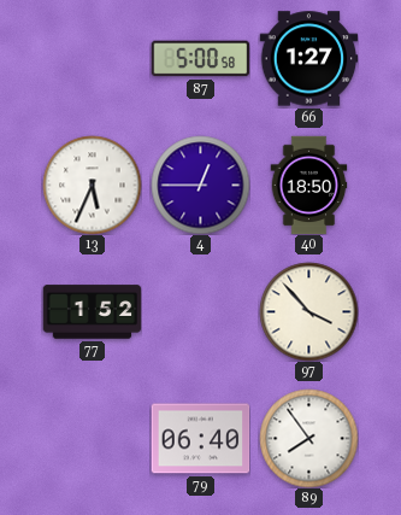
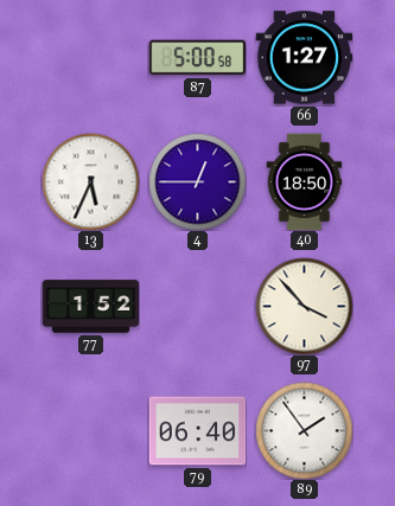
89: 7:54 -> 1:54 (304, 430)
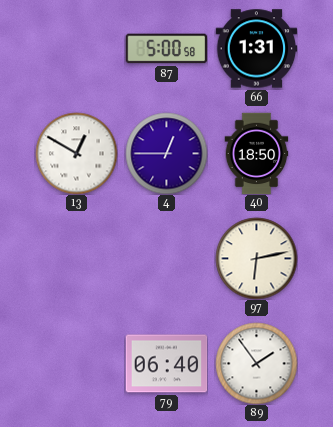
66: 1:27 -> 1:31 (256, 49)
13: 5:34 -> 12:50 (76, 153)
77: 1:52 -> none (90, 307)
97: 3:53 -> 6:13 (256, 258)
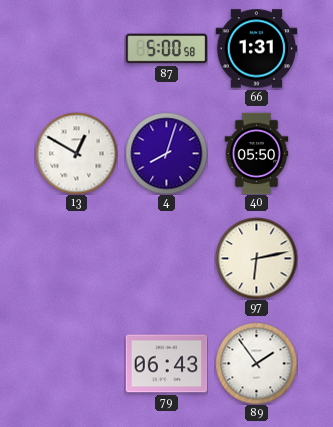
4: 12:45 -> 8:03 (166, 153)
40: 18:50 -> 05:50 (257, 153)
79: 06:40 -> 06:43 (166, 364)
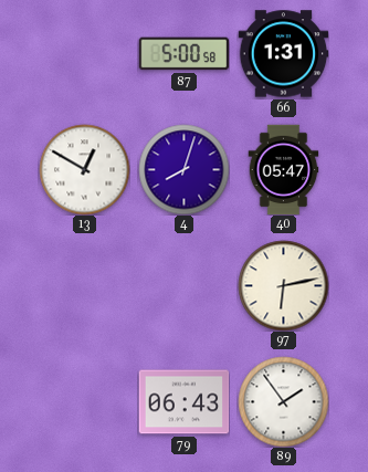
40: 05:50 -> 05:47 (284, 169)
